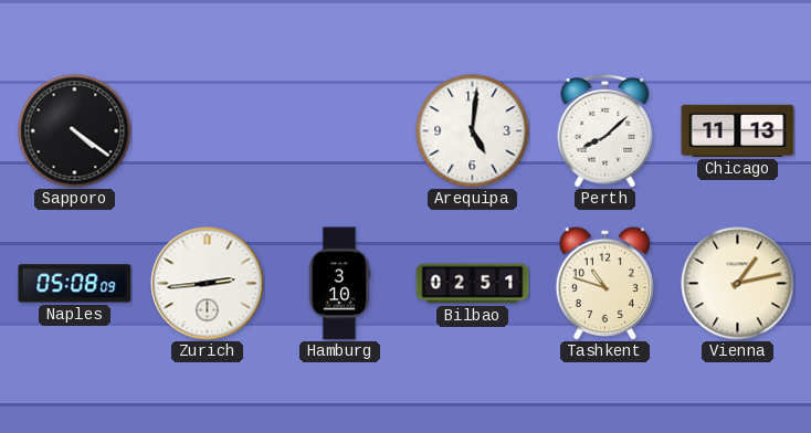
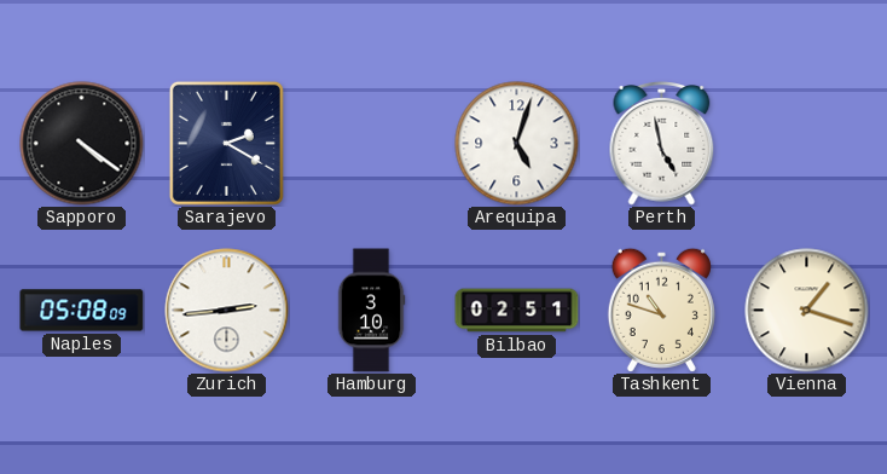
Sarajevo: none -> 2:20 (226, 143)
Arequipa: 5:01 -> 5:03 (517, 144)
Perth: 8:08 -> 4:58 (662, 144)
Chicago: 11:13 -> none (738, 130)
Vienna: 1:13 -> 1:18 (807, 311)
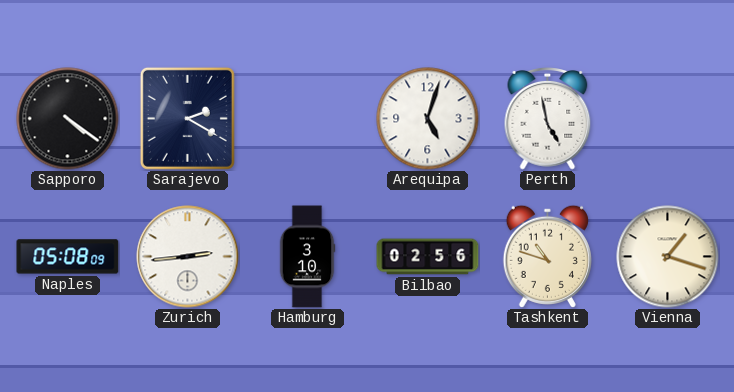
Bilbao: 02:51 -> 02:56 (428, 257)
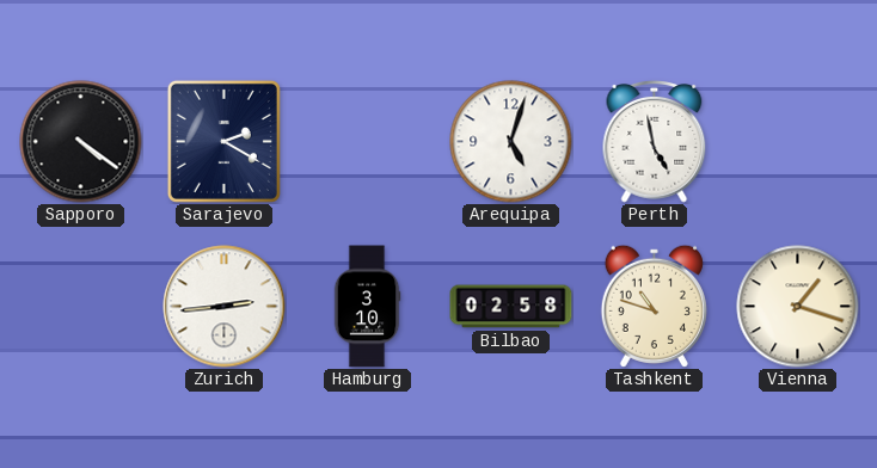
Naples: 05:08 -> none (68, 257)
Bilbao: 02:56 -> 02:58 (511, 307)
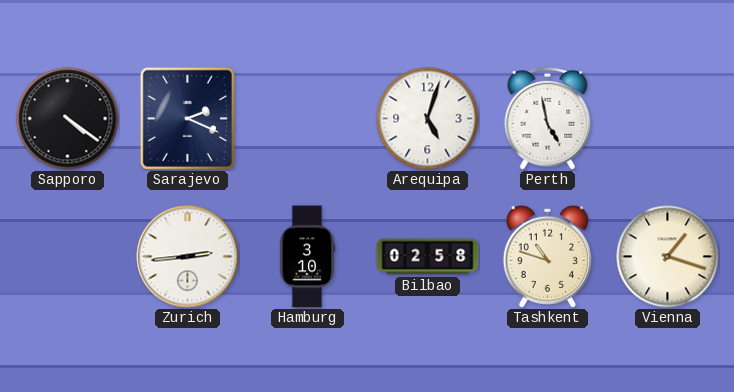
Sarajevo: 2:20 -> 2:19 (187, 118)
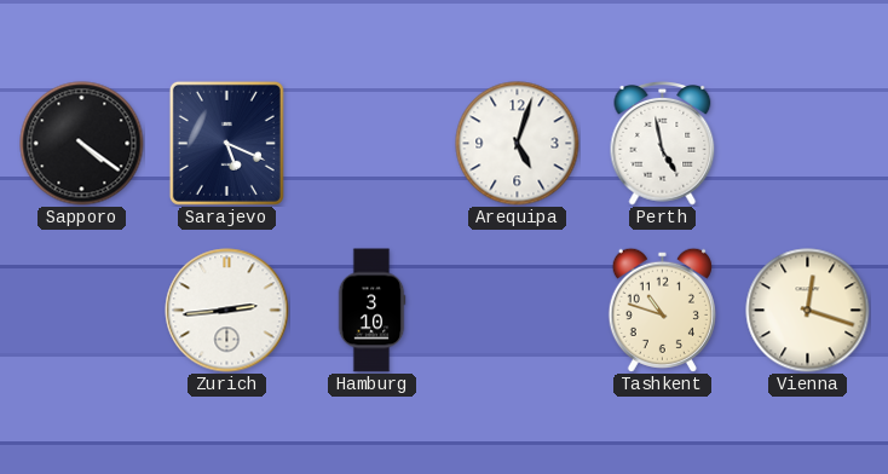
Sarajevo: 2:19 -> 5:19 (226, 143)
Bilbao: 02:58 -> none (428, 257)
Vienna: 1:18 -> 12:18 (808, 311)
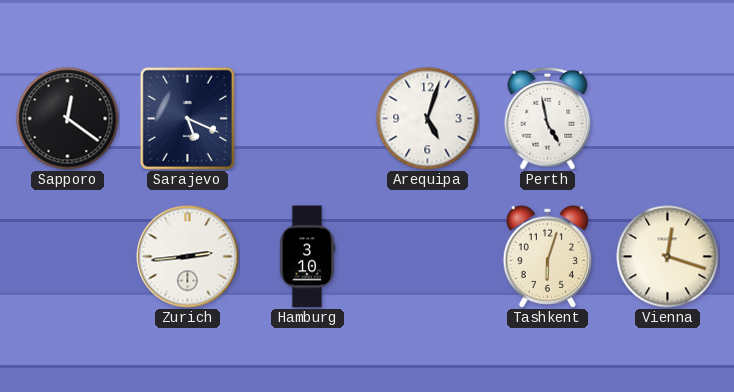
Sapporo: 4:21 -> 12:21 (68, 119)
Tashkent: 10:48 -> 6:03 (547, 256)
